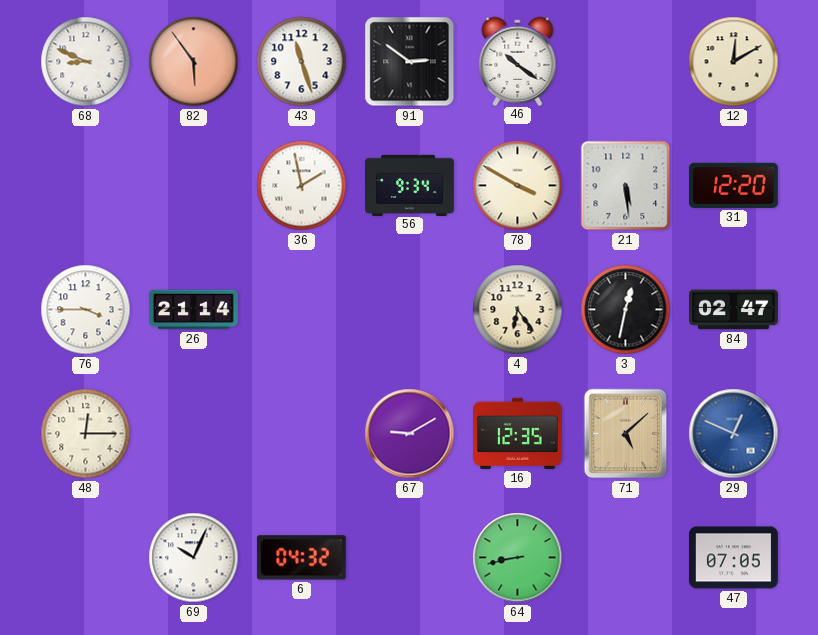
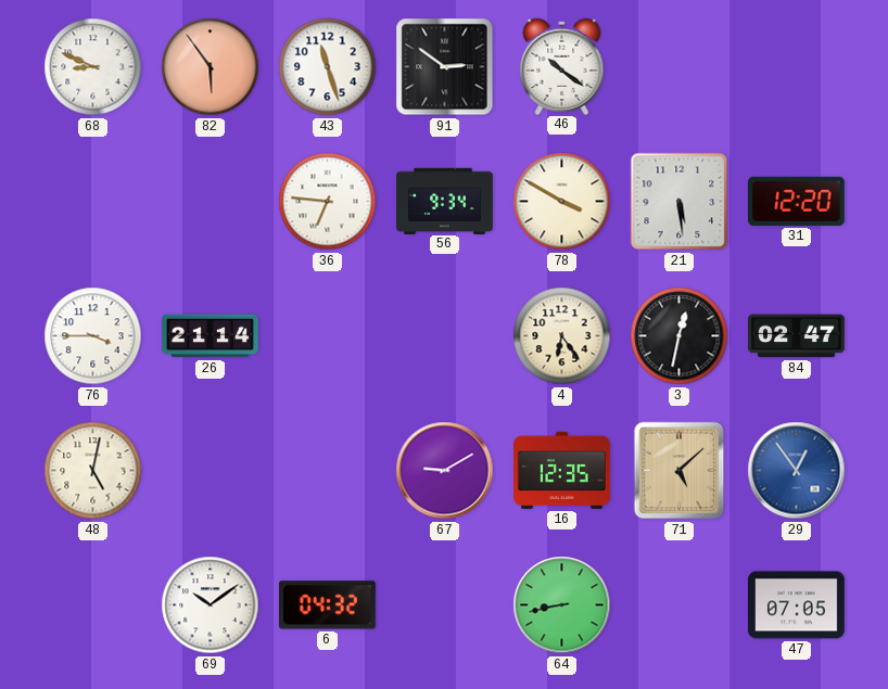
12: 12:10 -> none (734, 62)
36: 1:58 -> 6:46 (328, 202)
48: 12:15 -> 5:02 (93, 471)
29: 12:49 -> 12:54 (797, 471)
69: 10:04 -> 10:09 (211, 605)
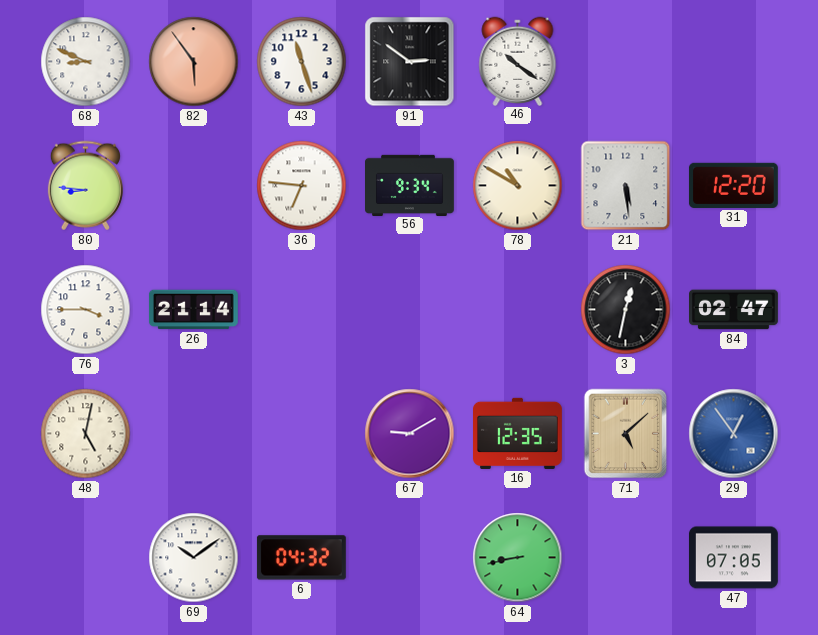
80: none -> 8:46 (85, 186)
78: 3:50 -> 10:50 (518, 186)
4: 6:24 -> none (562, 336)
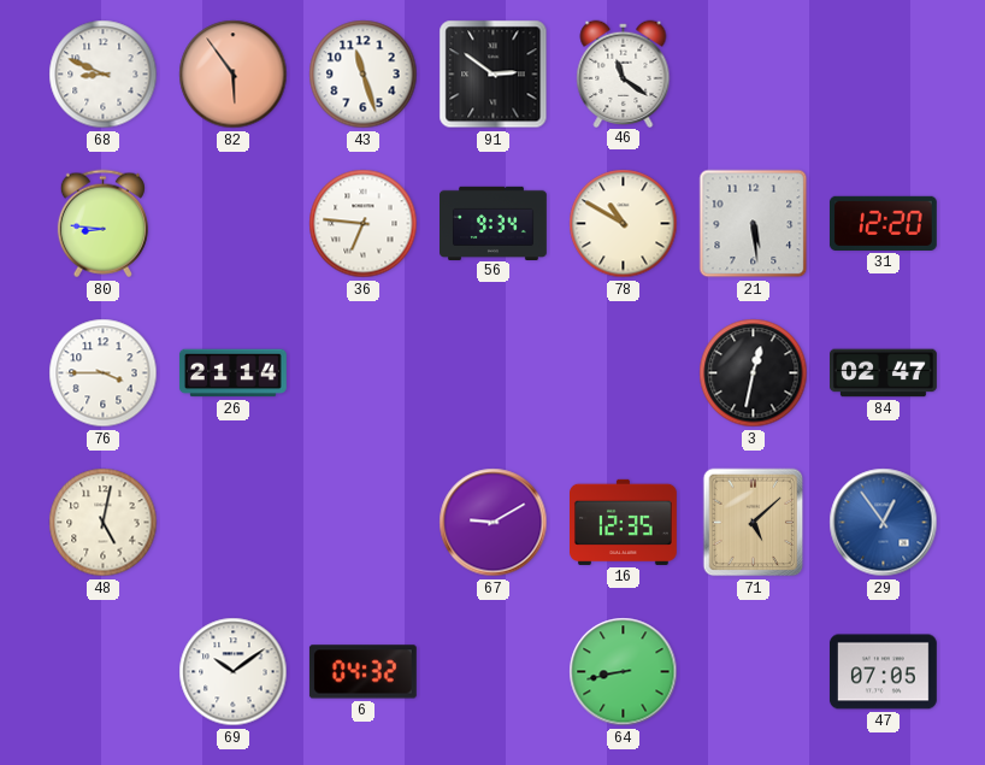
46: 10:21 -> 11:21 (624, 73)
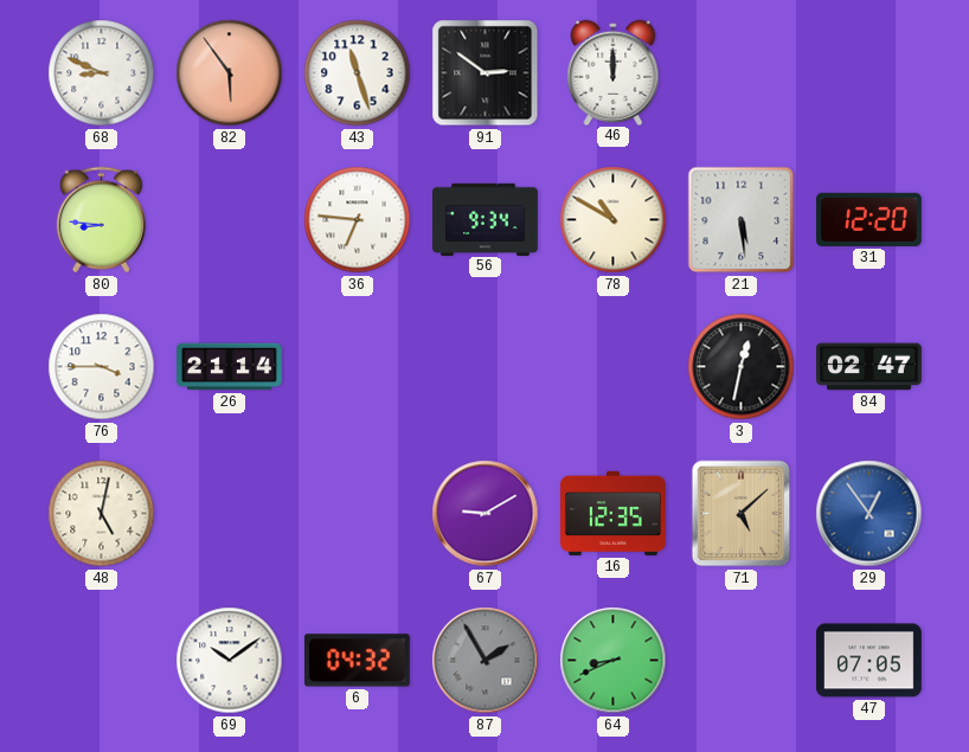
46: 11:21 -> 12:00 (614, 72)
87: none -> 1:55 (486, 661)
64: 8:43 -> 8:41 (614, 661)
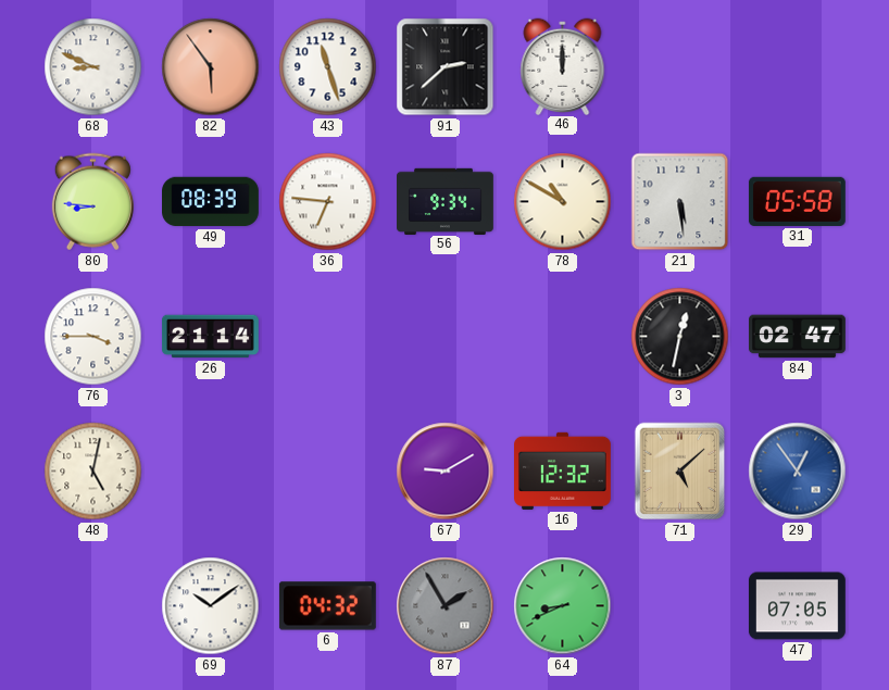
91: 2:51 -> 2:38 (446, 67)
49: none -> 08:39 (211, 202)
31: 12:20 -> 05:58 (797, 201)
16: 12:35 -> 12:32 (563, 471)
